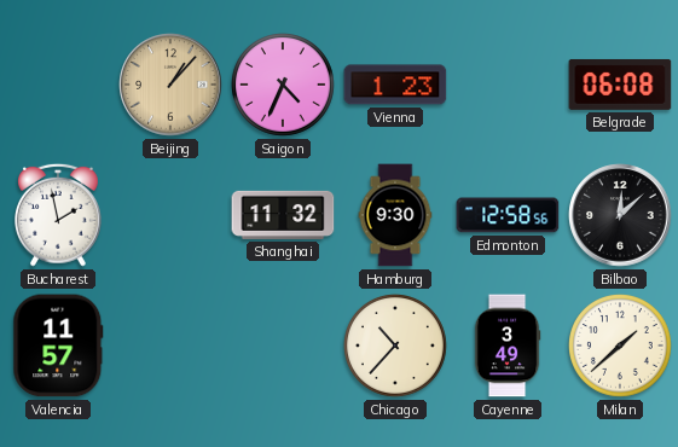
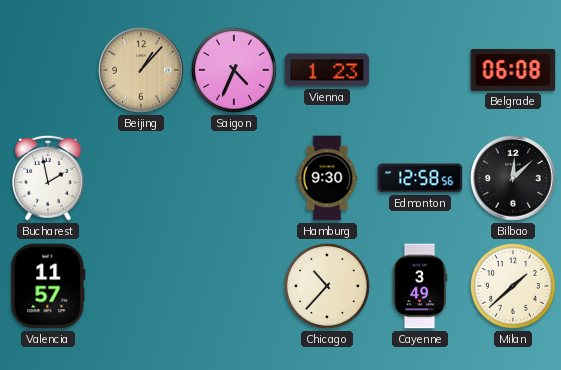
Shanghai: 11:32 -> none (283, 215)
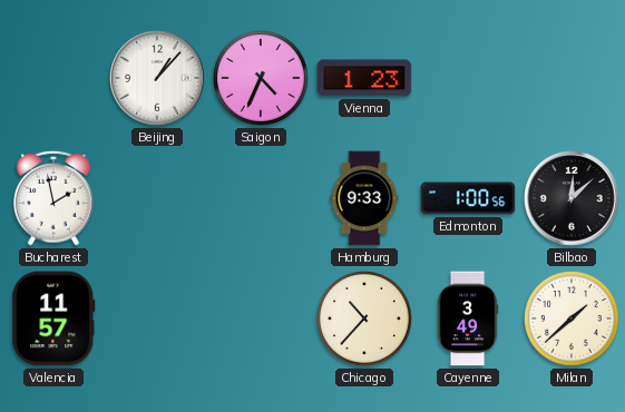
Beijing dial: champagne -> white (157, 78)
Belgrade: 06:08 -> none (513, 70)
Hamburg: 9:30 -> 9:33 (364, 198)
Edmonton: 12:58 -> 1:00 (468, 198)
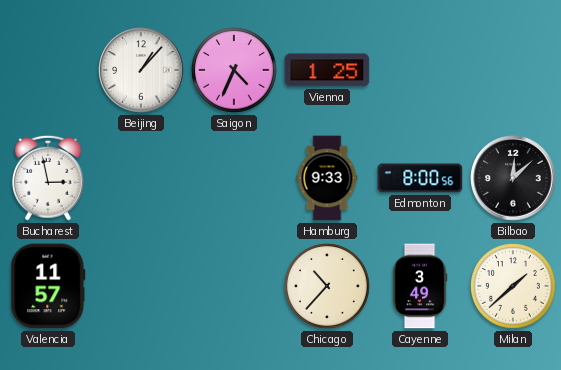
Vienna: 1:23 -> 1:25 (327, 70)
Bucharest: 1:58 -> 2:58 (49, 178)
Edmonton: 1:00 -> 8:00 (420, 178)
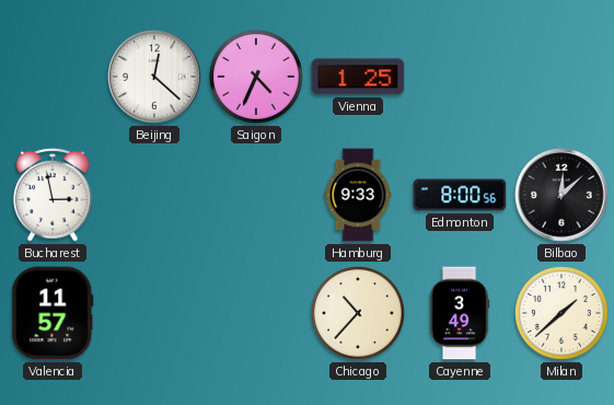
Beijing: 1:07 -> 12:22 (154, 77)
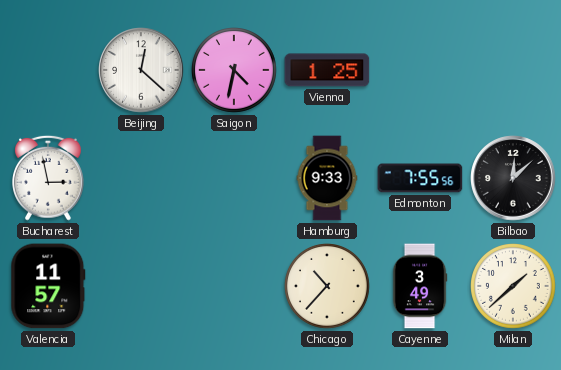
Saigon: 4:34 -> 4:32 (235, 71)
Edmonton: 8:00 -> 7:55 (420, 178)
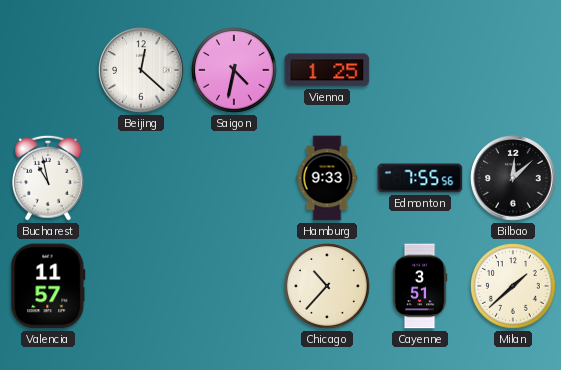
Bucharest: 2:58 -> 10:58 (49, 178)
Cayenne: 3:49 -> 3:51 (420, 286)
